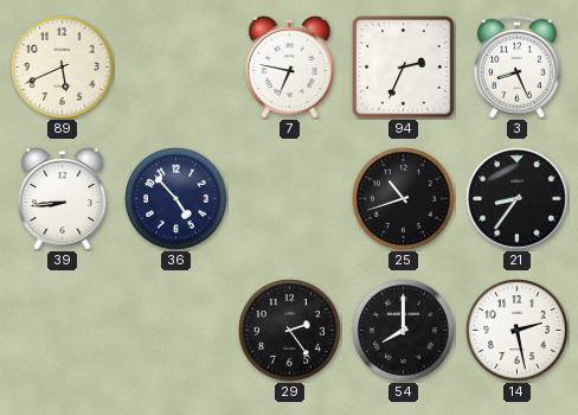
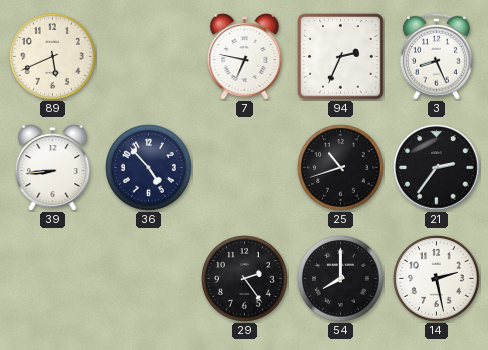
21: 8:36 -> 2:36 (437, 168)
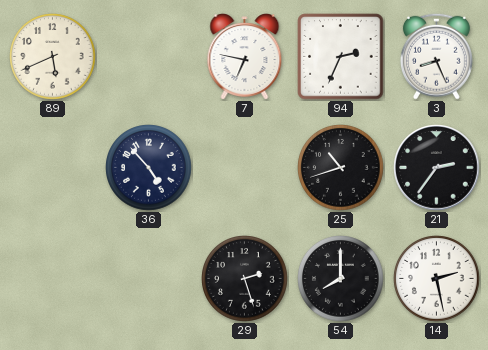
39: 8:44 -> none (53, 168)
29: 2:24 -> 2:27 (245, 279)
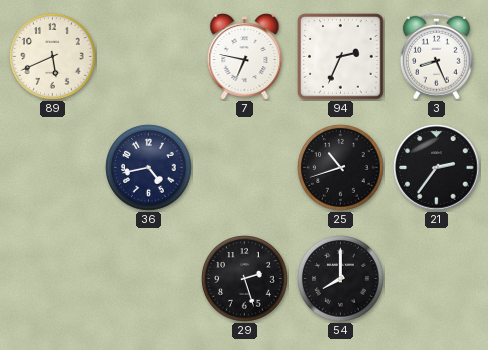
36: 4:53 -> 4:43 (149, 168)
14: 2:28 -> none (437, 279)
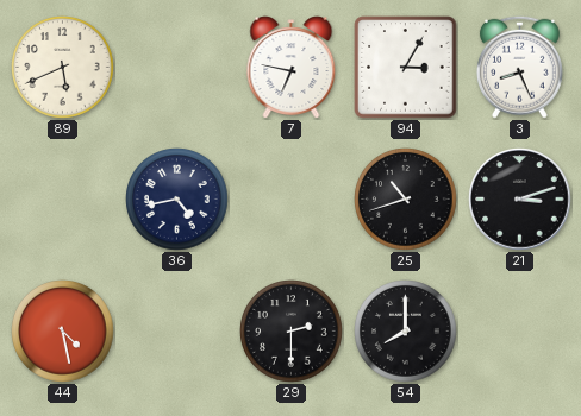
94: 2:34 -> 3:05 (406, 68)
21: 2:36 -> 3:12 (520, 200)
44: none -> 4:28 (63, 332)
29: 2:27 -> 2:30 (292, 332)
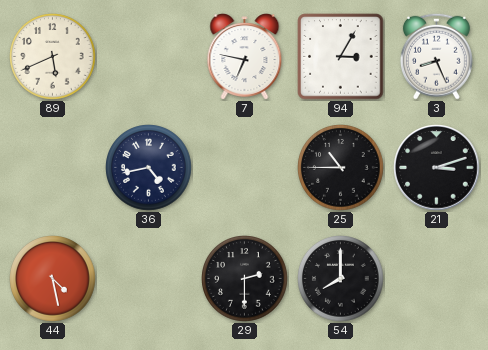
25: 10:42 -> 10:45 (341, 168)
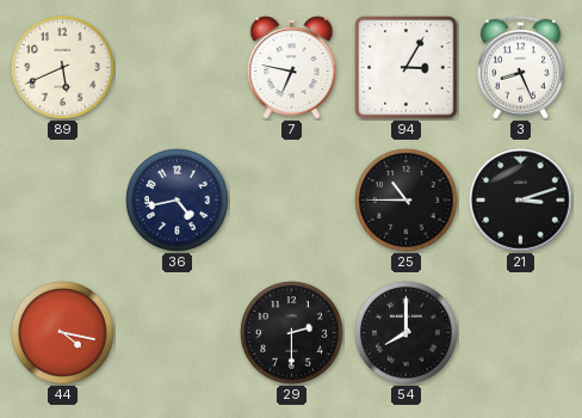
44: 4:28 -> 4:17 (63, 333)
